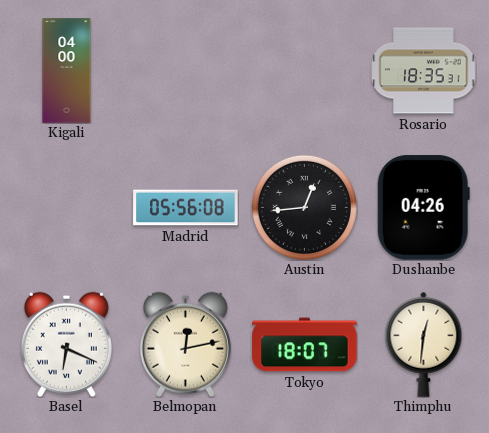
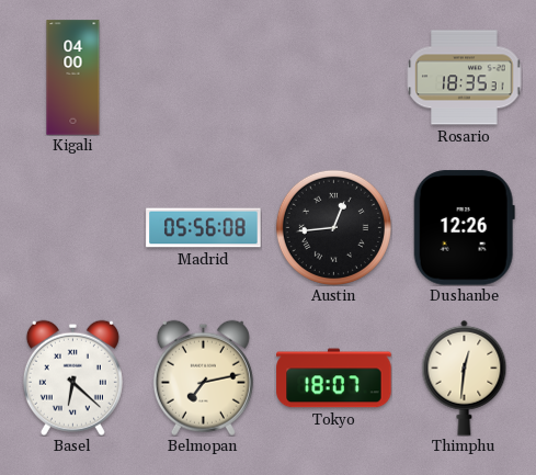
Dushanbe: 04:26 -> 12:26 (464, 228)
Basel: 6:19 -> 6:22 (72, 377)
Belmopan: 12:13 -> 7:13 (203, 377)
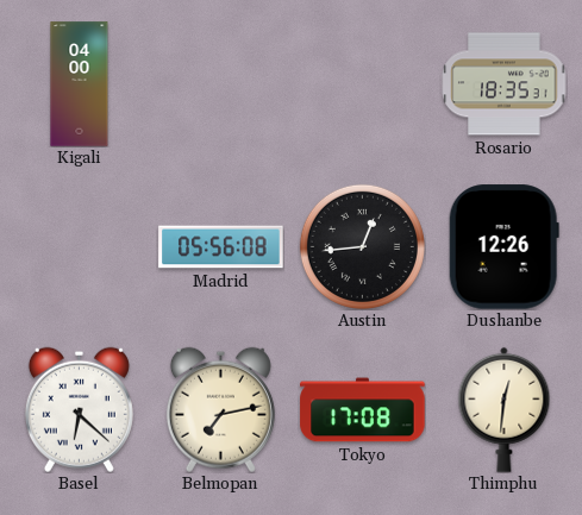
Tokyo: 18:07 -> 17:08 (363, 410)
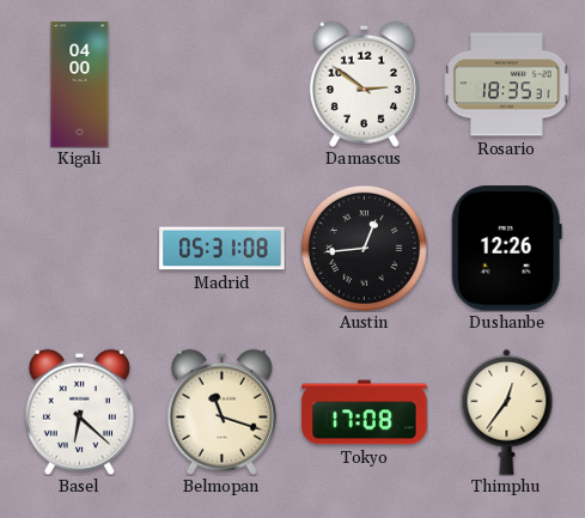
Damascus: none -> 2:51 (364, 84)
Madrid: 05:56 -> 05:31 (223, 249)
Belmopan: 7:13 -> 11:18 (221, 412)
Thimphu: 12:31 -> 12:36 (507, 412)
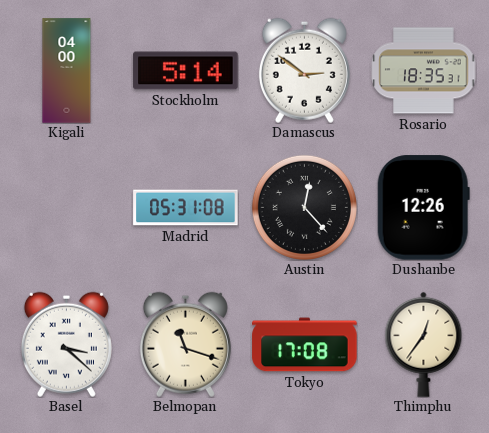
Stockholm: none -> 5:14 (186, 71)
Austin: 12:44 -> 12:23 (304, 207)
Basel: 6:22 -> 3:22 (66, 344)
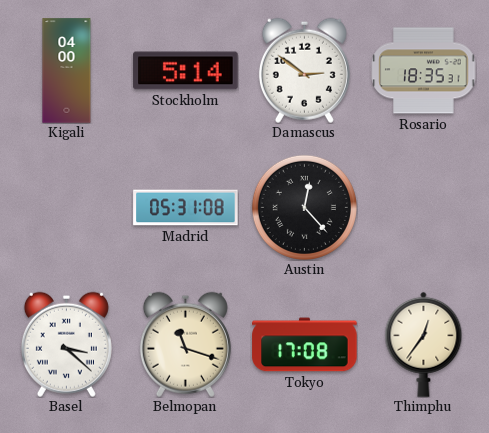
Dushanbe: 12:26 -> none (423, 208)
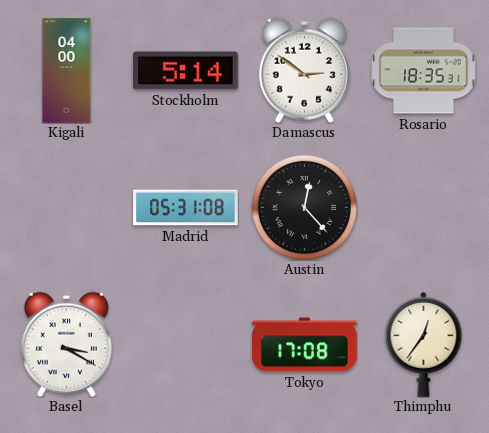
Basel: 3:22 -> 3:20 (66, 344)
Belmopan: 11:18 -> none (185, 344)
